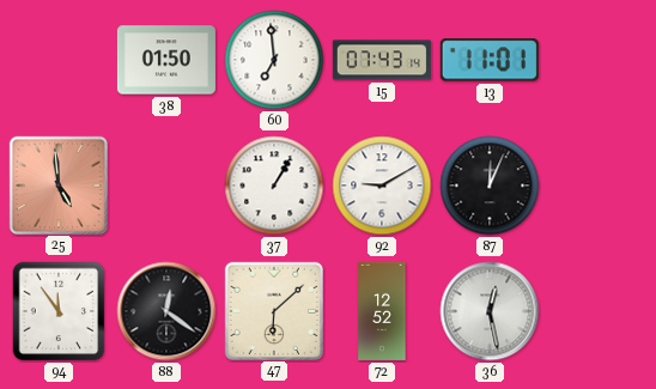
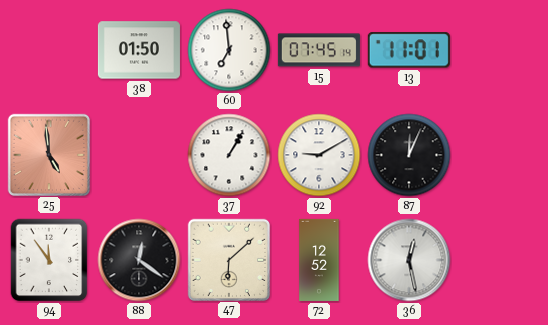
15: 07:43 -> 07:45 (319, 50)
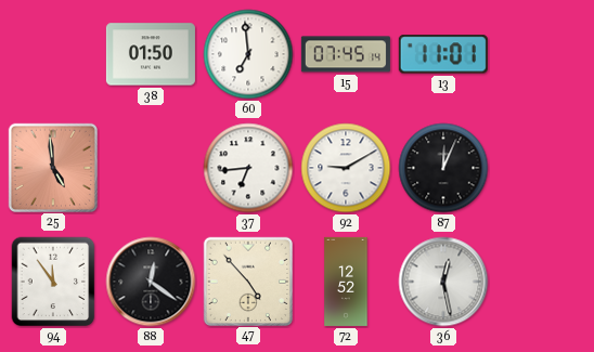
37: 1:05 -> 6:44 (248, 168)
47: 6:08 -> 4:53 (247, 281)
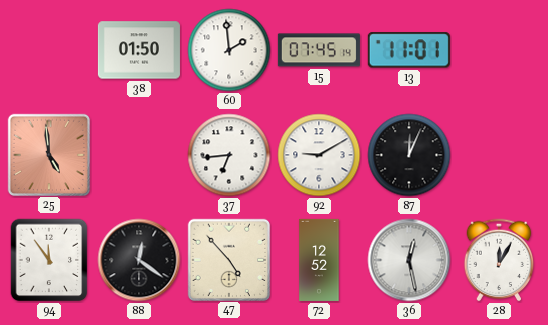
60: 6:59 -> 1:59 (229, 50)
28: none -> 12:05 (499, 260)
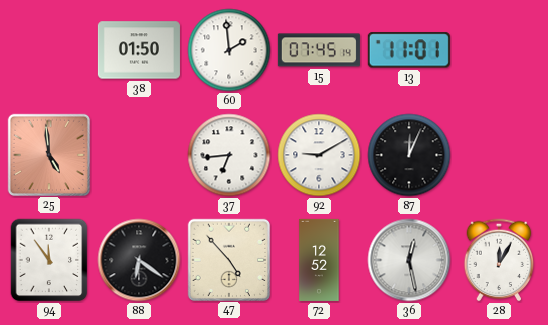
88: 12:21 -> 6:21 (139, 260)
